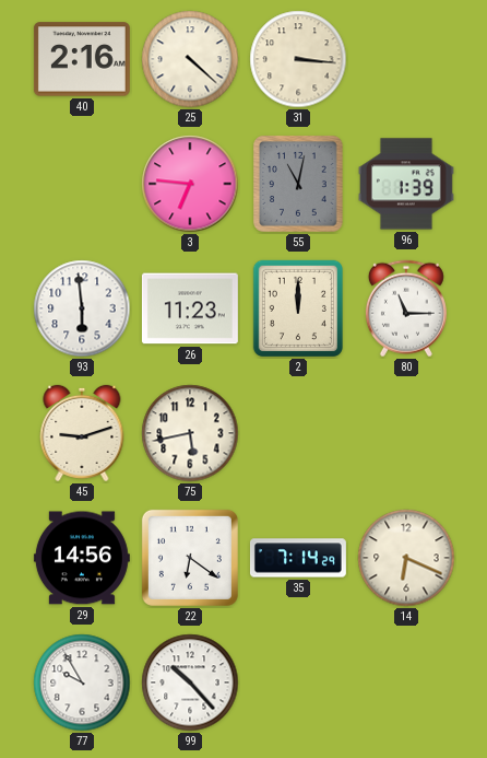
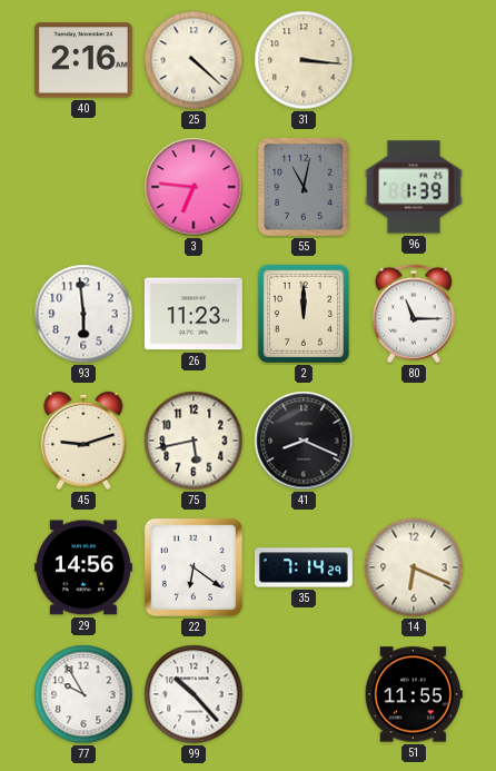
41: none -> 8:19 (304, 441)
51: none -> 11:55 (414, 694)
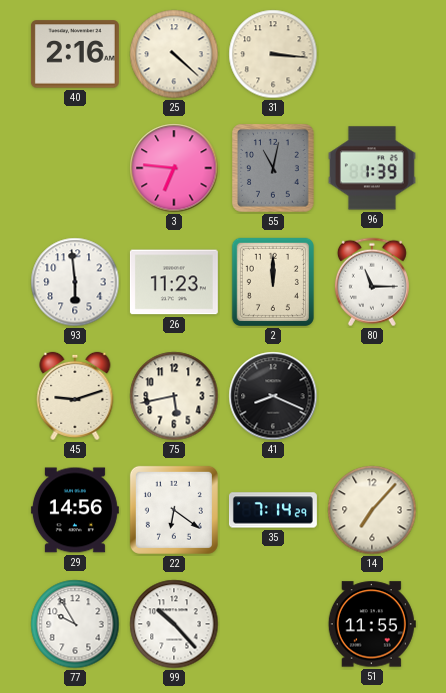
14: 6:19 -> 7:07 (372, 510)
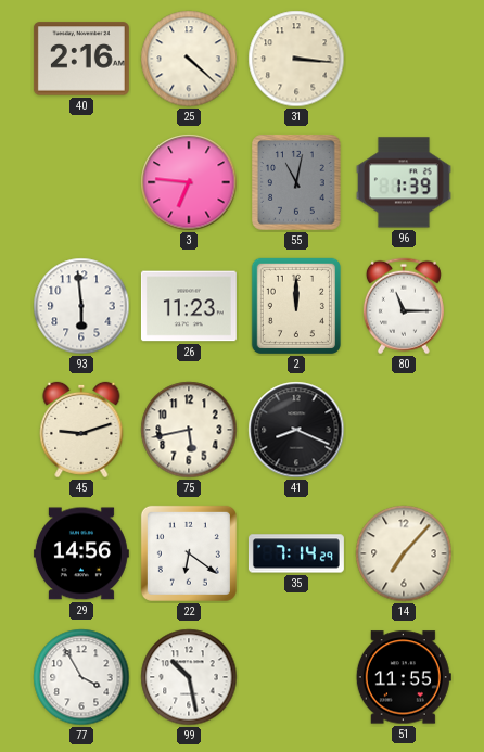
77: 9:55 -> 3:55 (81, 677)
99: 10:23 -> 10:28 (189, 677)
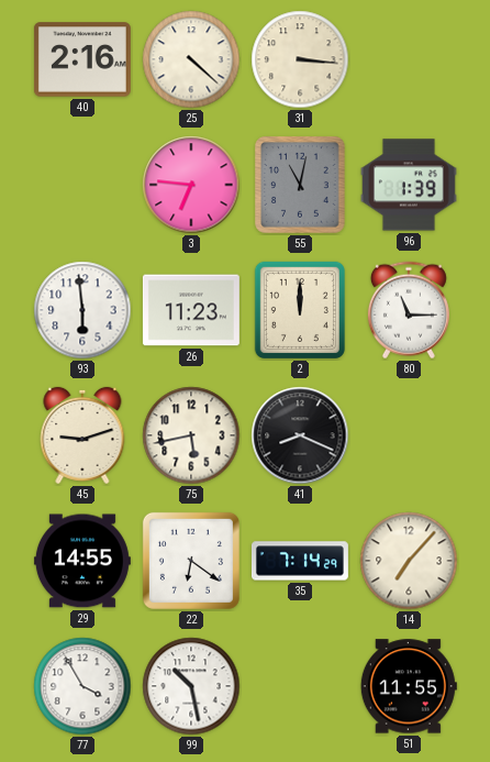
29: 14:56 -> 14:55 (82, 561)
